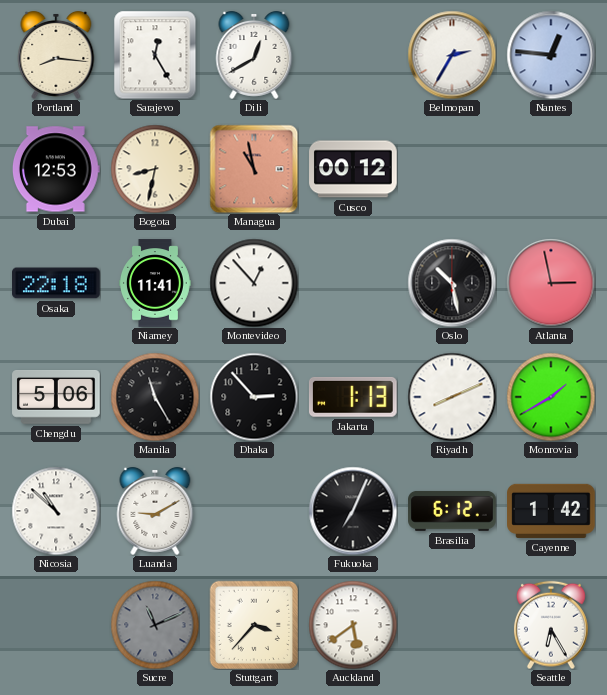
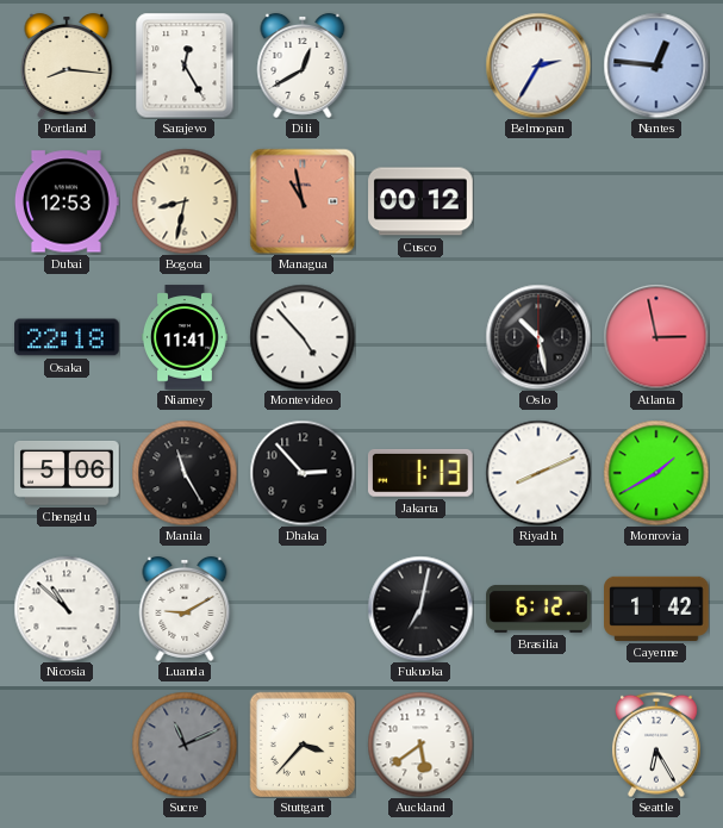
Montevideo: 12:53 -> 4:53 (303, 337)
Fukuoka: 7:04 -> 7:02 (420, 609)
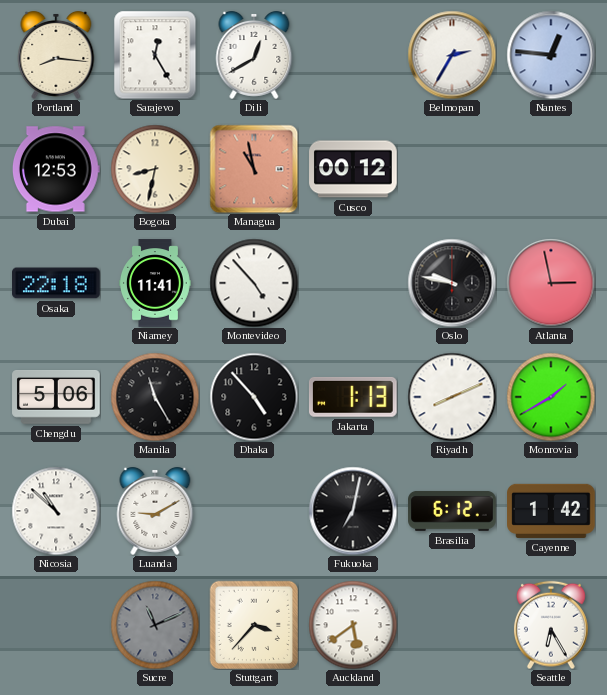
Oslo: 10:28 -> 9:47 (452, 283)
Dhaka: 2:53 -> 4:53 (254, 397)
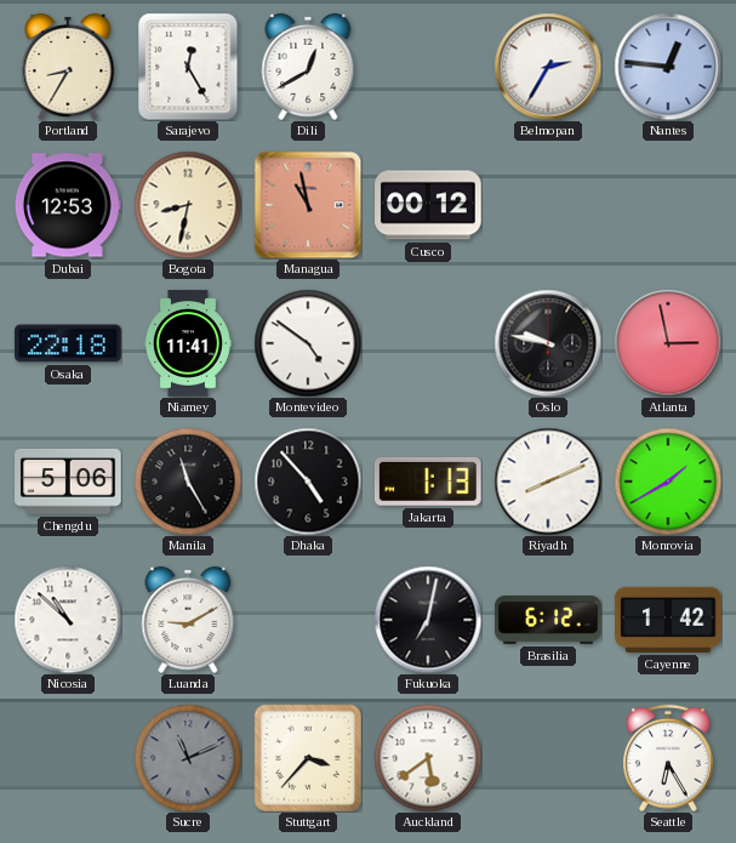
Portland: 8:16 -> 8:35 (68, 67)
Montevideo: 4:53 -> 4:51 (308, 343)
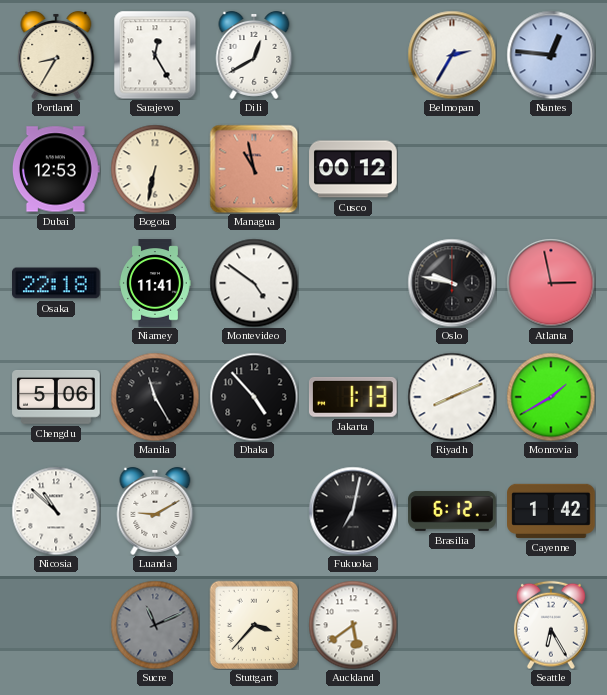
Bogota: 8:32 -> 6:32 (155, 169)
